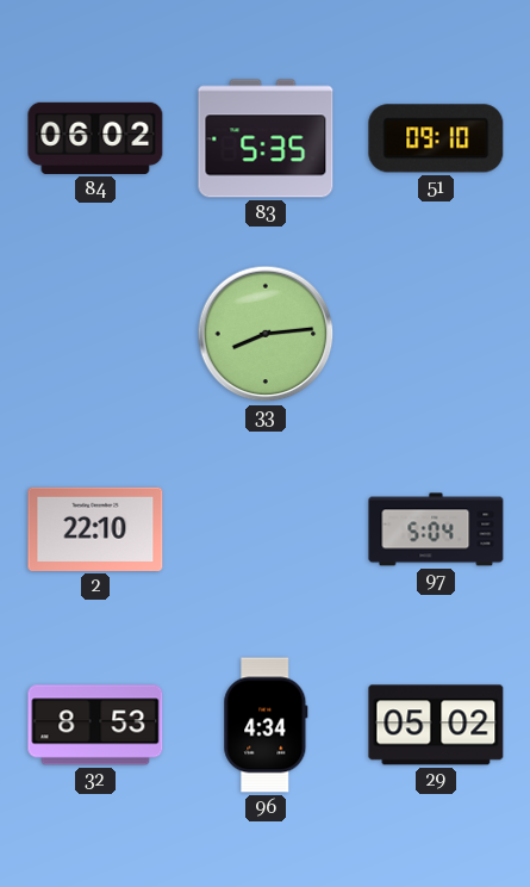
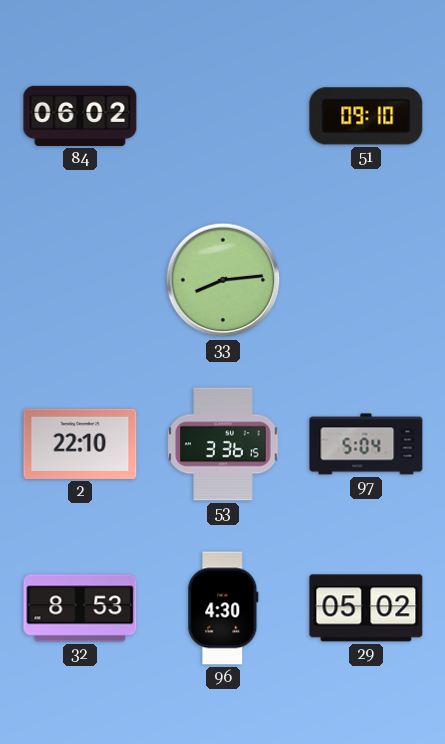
83: 5:35 -> none (266, 138)
53: none -> 3:36 (223, 444)
96: 4:34 -> 4:30 (223, 608)
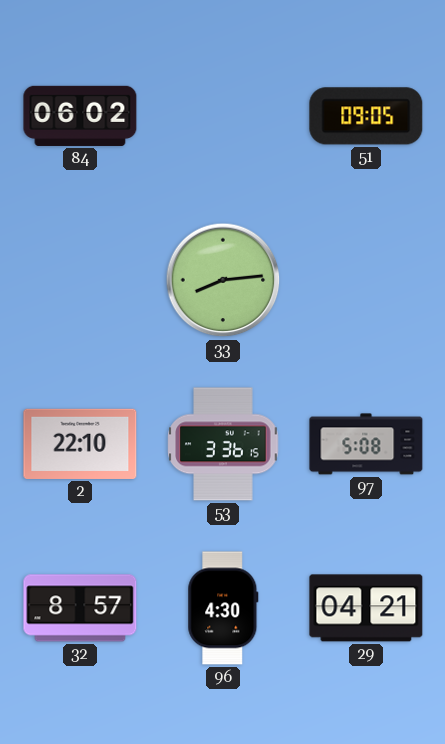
51: 09:10 -> 09:05 (366, 116)
97: 5:04 -> 5:08 (366, 444)
32: 8:53 -> 8:57 (80, 608)
29: 05:02 -> 04:21 (366, 608)
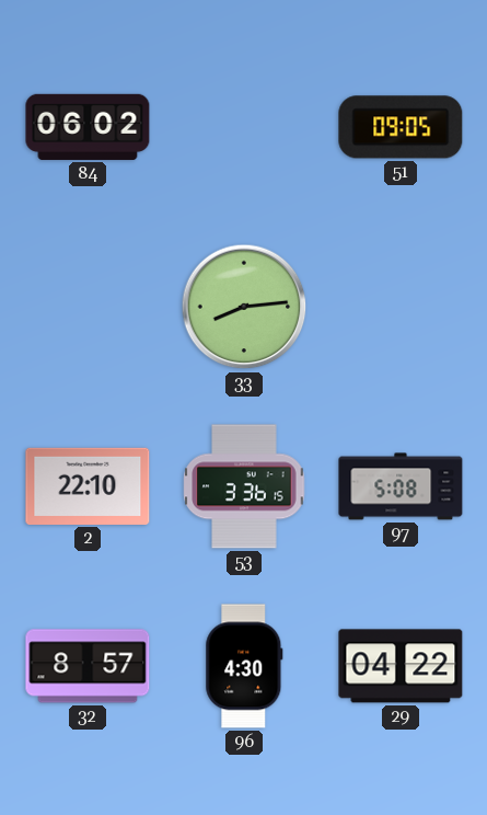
29: 04:21 -> 04:22 (401, 666)
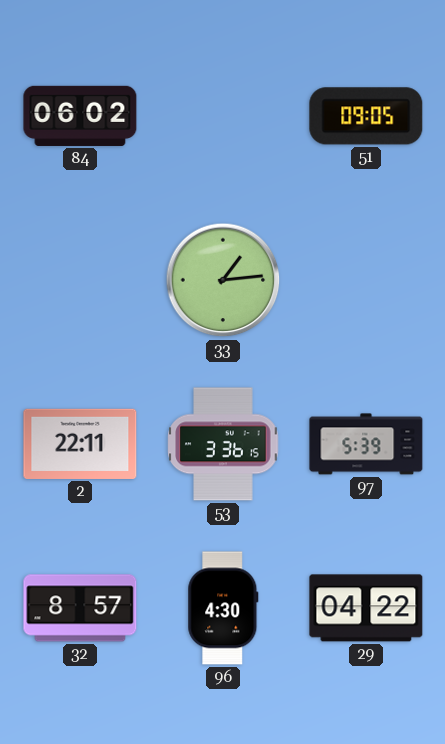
33: 8:14 -> 1:14 (223, 280)
2: 22:10 -> 22:11 (80, 444)
97: 5:08 -> 5:39 (366, 444)
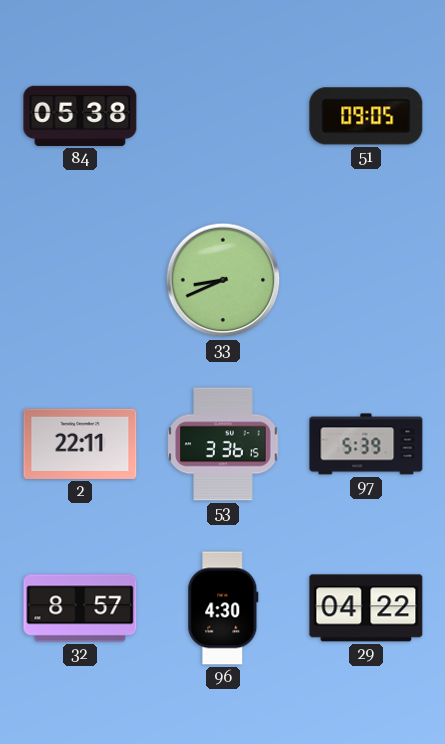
84: 06:02 -> 05:38 (80, 116)
33: 1:14 -> 8:41 (223, 280)
